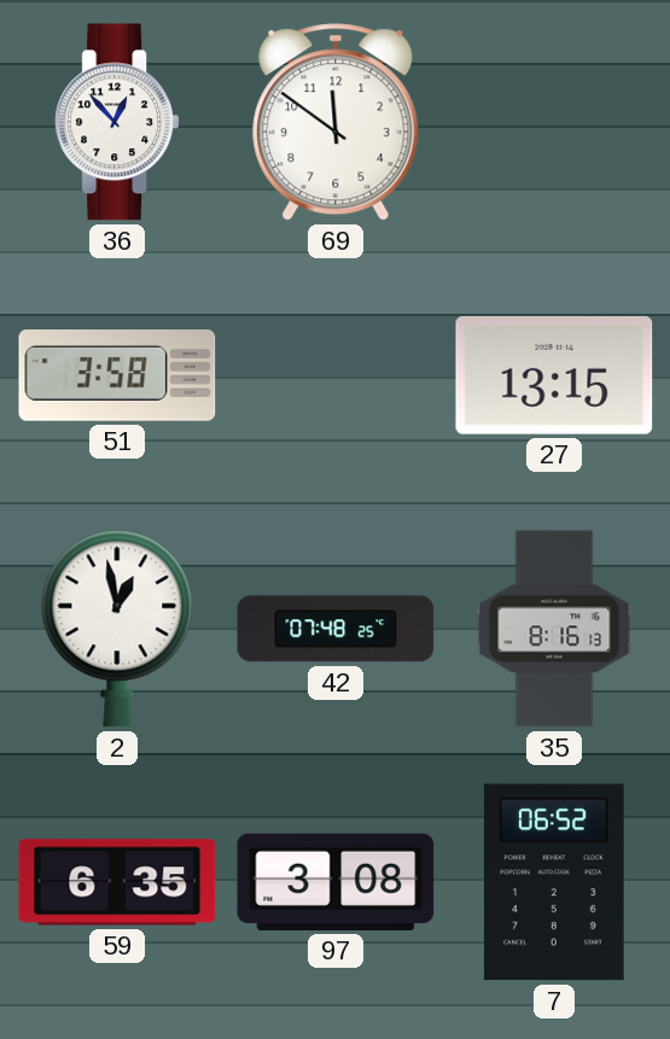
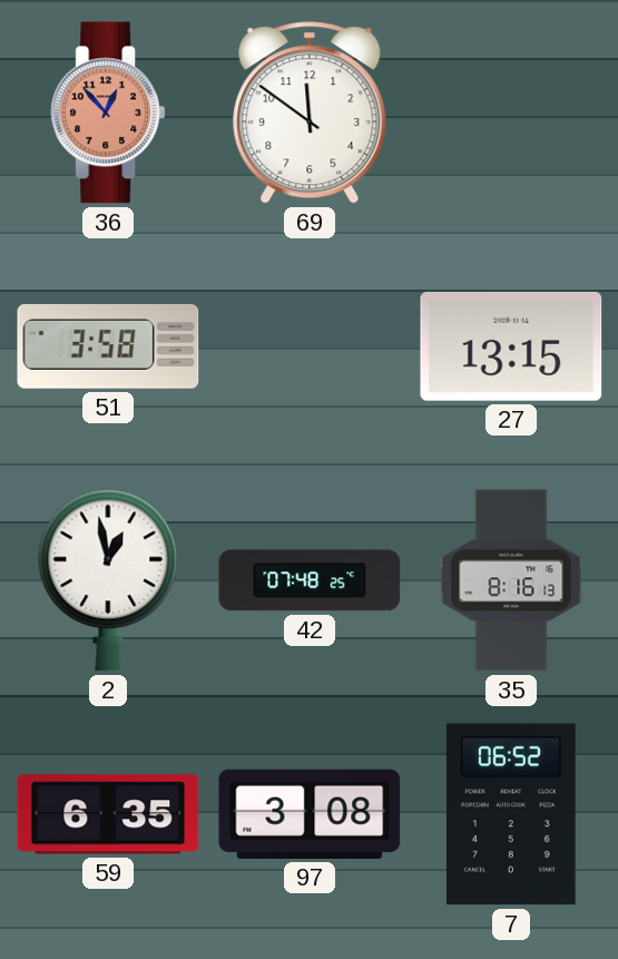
36 dial: white -> salmon (107, 112)
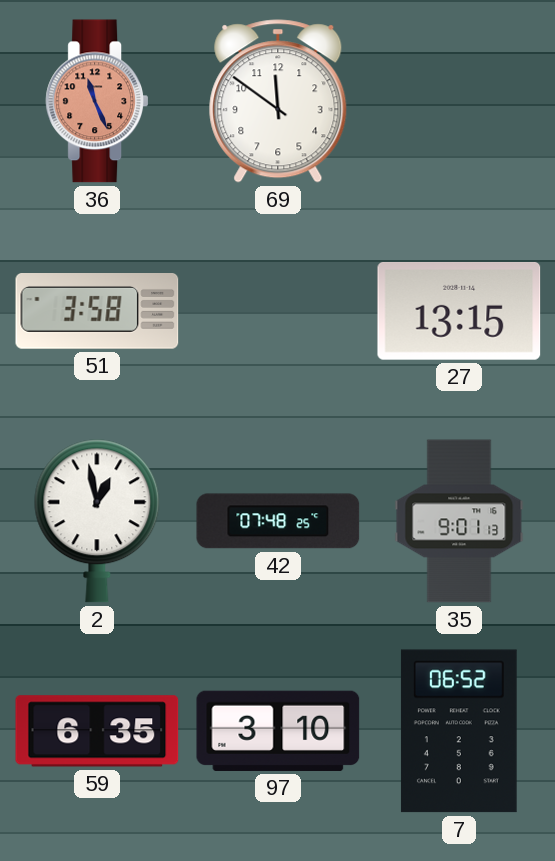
36: 12:53 -> 11:26 (96, 101)
35: 8:16 -> 9:01 (459, 521)
97: 3:08 -> 3:10 (278, 731)
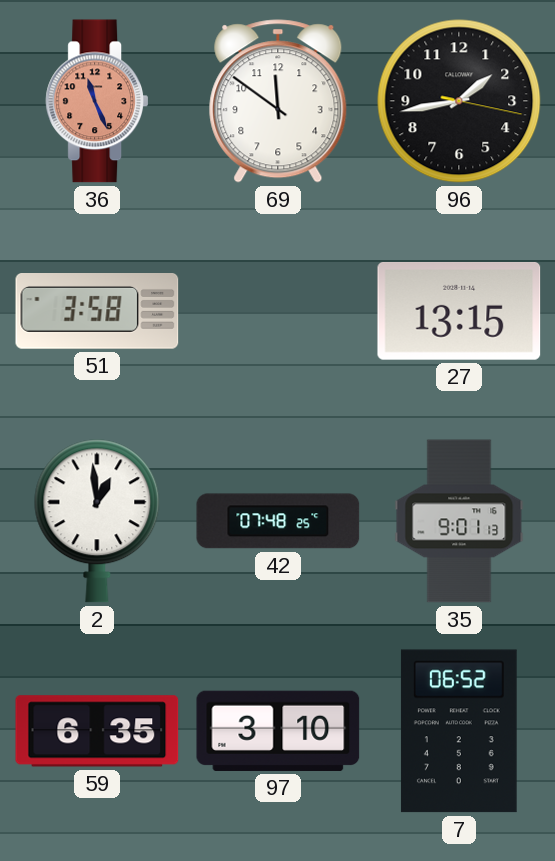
96: none -> 1:43 (459, 101)
2: 12:58 -> 12:59 (97, 521)
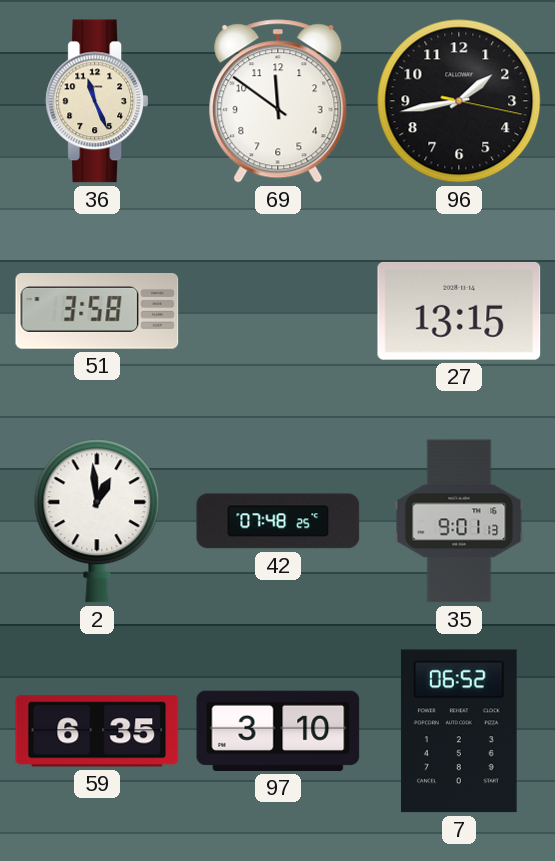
36 dial: salmon -> cream (96, 101)
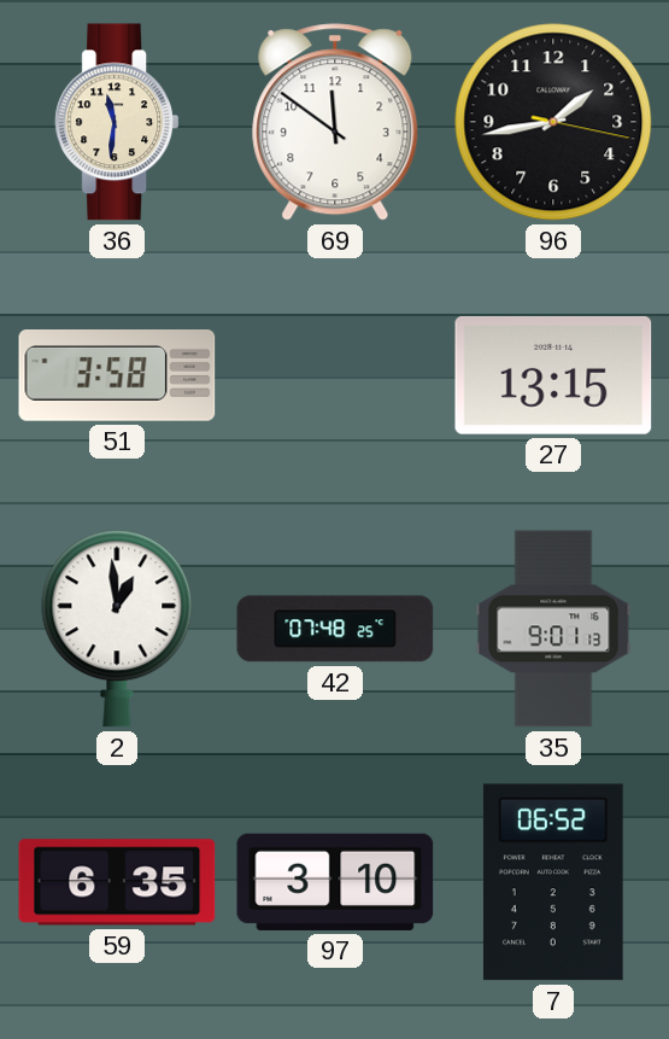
36: 11:26 -> 11:31 (116, 122)
